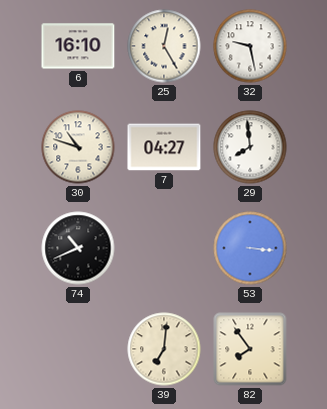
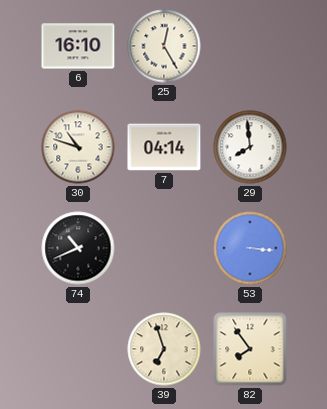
32: 9:28 -> none (250, 46)
7: 04:27 -> 04:14 (164, 147)
39: 7:01 -> 6:57 (164, 349)
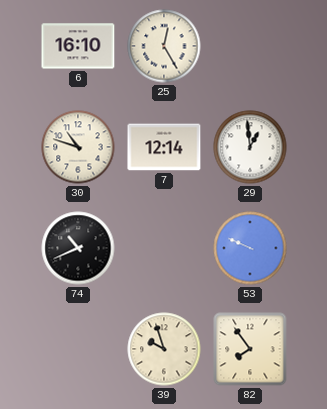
7: 04:14 -> 12:14 (164, 147)
29: 7:59 -> 12:59 (250, 147)
53: 3:16 -> 9:49 (250, 248)
39: 6:57 -> 9:57 (164, 349)
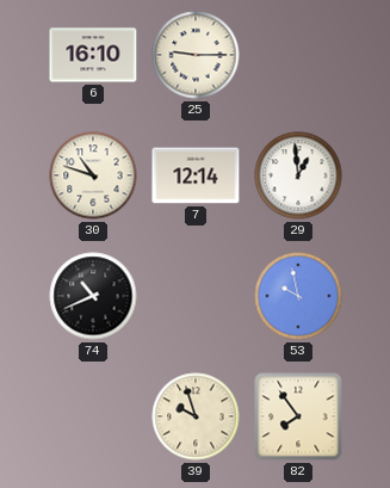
25: 12:25 -> 9:15 (196, 55)
53: 9:49 -> 9:58 (298, 296)
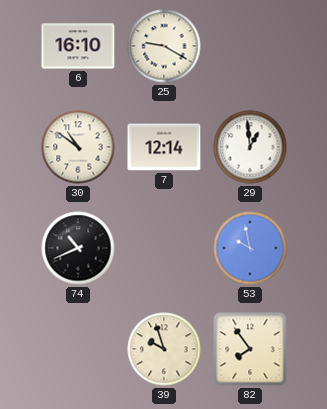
25: 9:15 -> 9:20 (164, 46)
30: 10:48 -> 10:51 (78, 147)
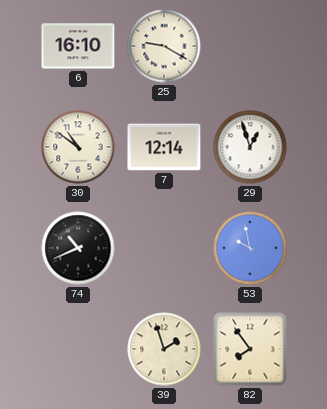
29: 12:59 -> 12:57 (250, 147)
39: 9:57 -> 1:57 (164, 349)
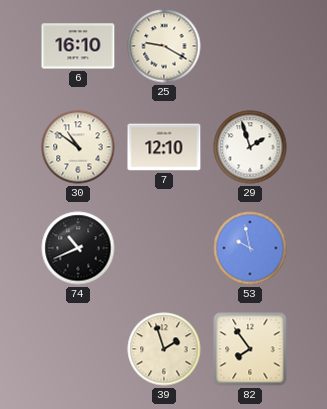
7: 12:14 -> 12:10 (164, 147)
29: 12:57 -> 1:57 (250, 147)
